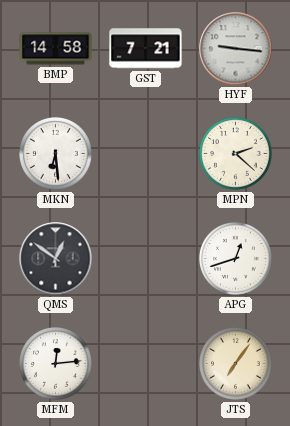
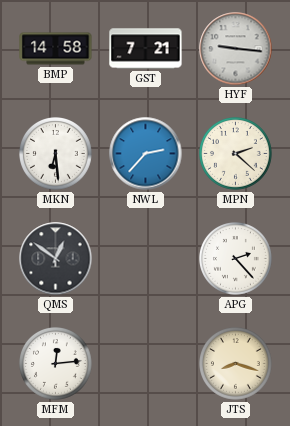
NWL: none -> 2:37 (146, 154)
APG: 12:42 -> 2:23 (236, 259)
JTS: 7:06 -> 8:18 (236, 364)
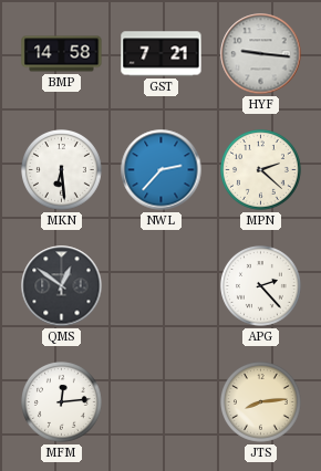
JTS: 8:18 -> 8:14 (261, 402)
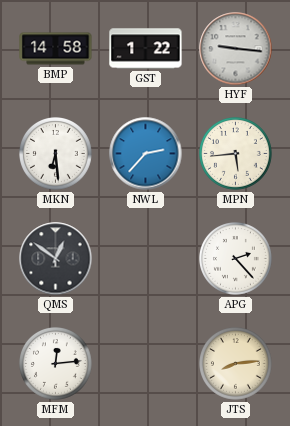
GST: 7:21 -> 1:22 (146, 49)
MPN: 2:22 -> 5:44 (236, 154)
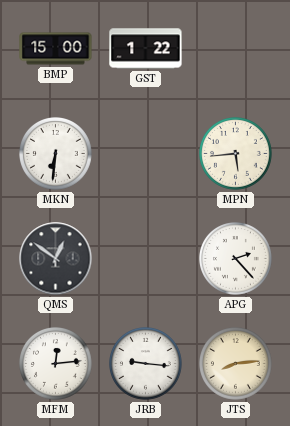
BMP: 14:58 -> 15:00 (56, 49)
HYF: 9:16 -> none (236, 49)
MKN: 6:29 -> 6:31 (56, 154)
NWL: 2:37 -> none (146, 154)
JRB: none -> 9:16 (146, 364)
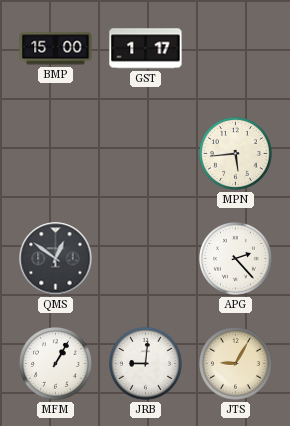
GST: 1:22 -> 1:17 (146, 49)
MKN: 6:31 -> none (56, 154)
MFM: 12:14 -> 1:05 (56, 364)
JRB: 9:16 -> 9:01 (146, 364)
JTS: 8:14 -> 9:05 (236, 364)
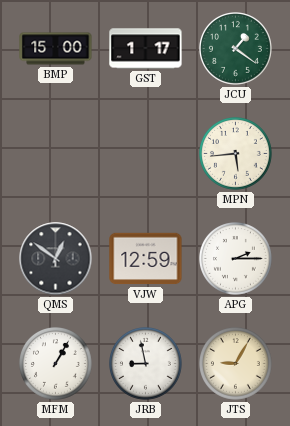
JCU: none -> 1:21 (236, 49)
VJW: none -> 12:59 (146, 259)
APG: 2:23 -> 2:15 (236, 259)
JRB: 9:01 -> 8:58 (146, 364)
